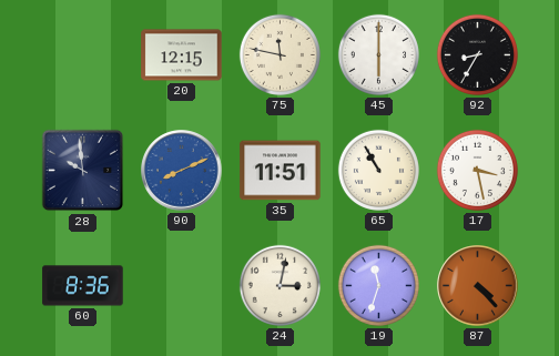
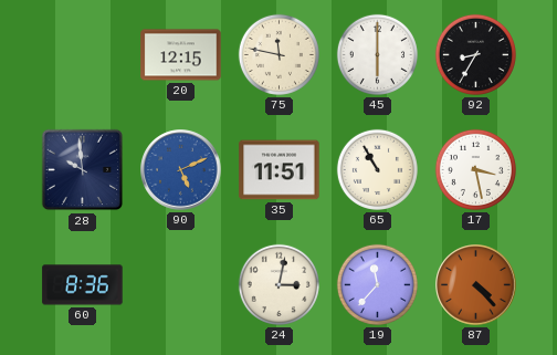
90: 8:11 -> 5:11 (181, 170)
19: 11:33 -> 11:37 (377, 284)
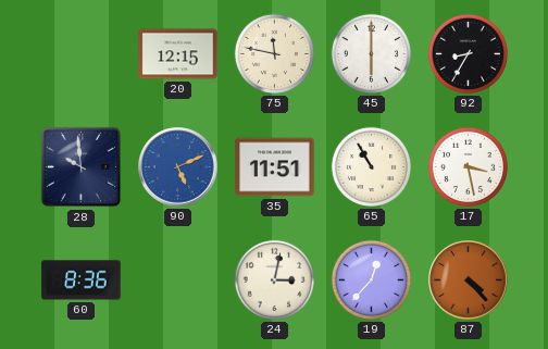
19: 11:37 -> 12:37 (371, 279)
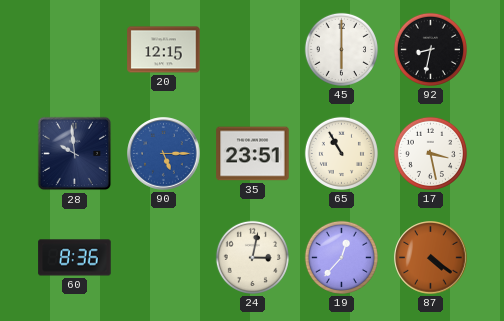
75: 11:47 -> none (274, 53)
92: 8:35 -> 8:32 (430, 49)
90: 5:11 -> 5:15 (164, 154)
35: 11:51 -> 23:51 (253, 154)
87: 4:23 -> 4:21 (431, 258)
